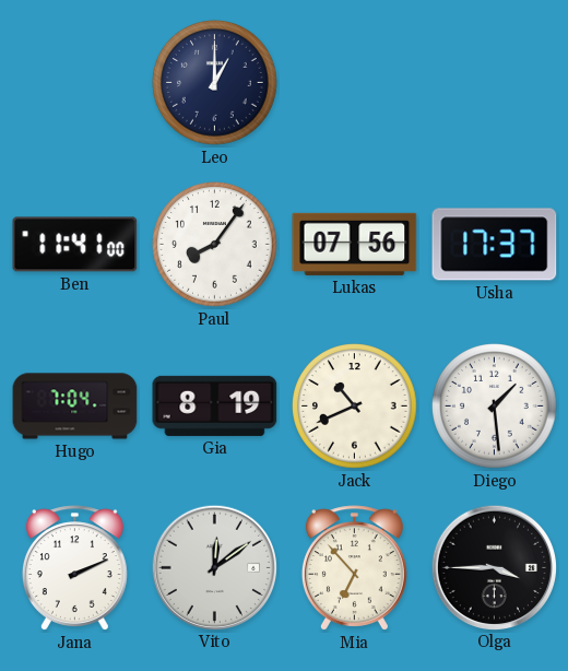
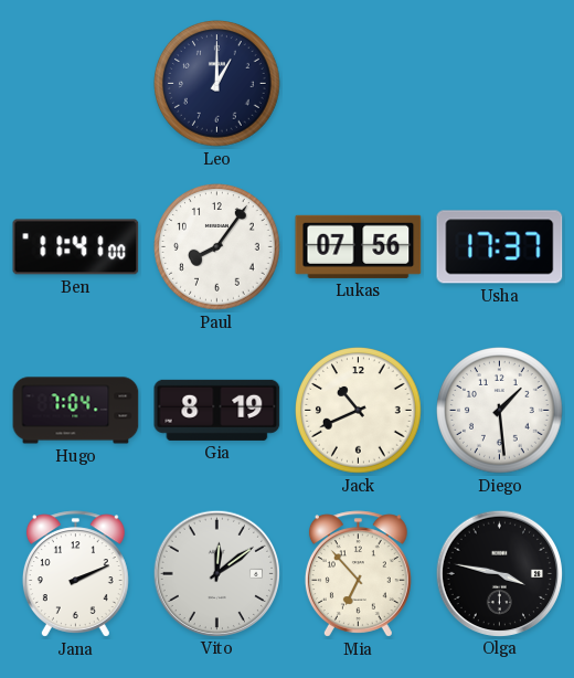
Olga: 3:45 -> 3:47 (499, 573)
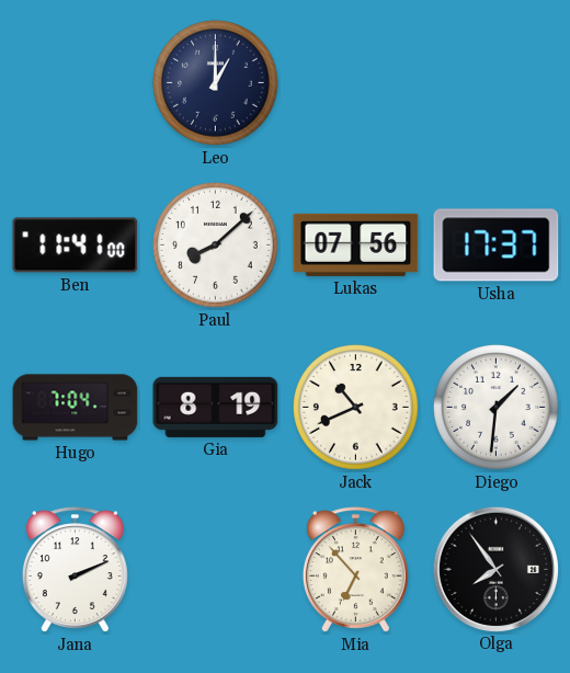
Paul: 8:06 -> 8:08 (216, 246)
Diego: 1:29 -> 1:31 (497, 408)
Vito: 12:09 -> none (216, 573)
Olga: 3:47 -> 7:54 (495, 569)
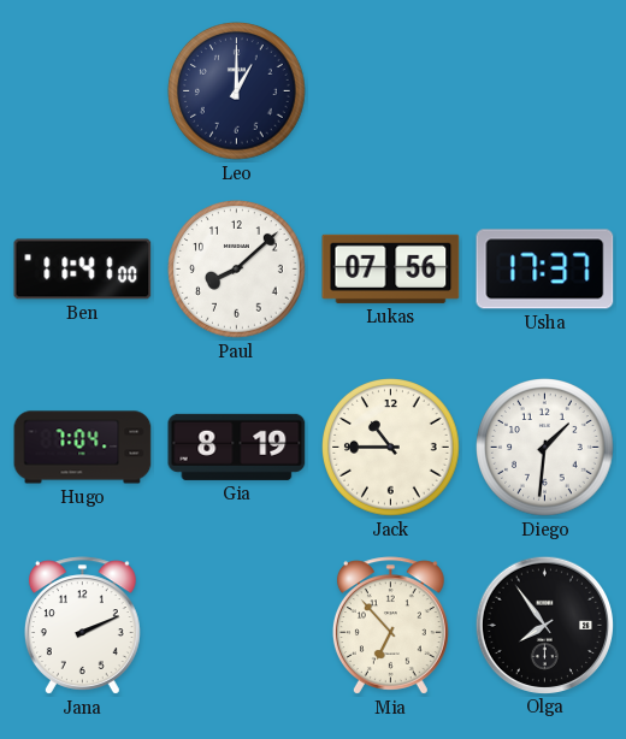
Jack: 10:41 -> 10:45 (391, 448)
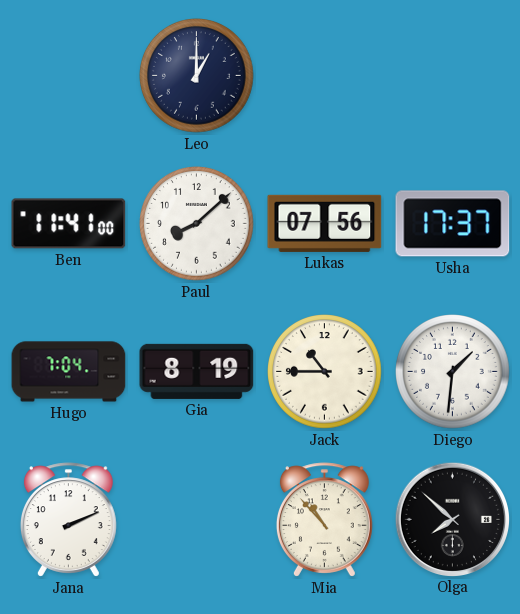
Mia: 6:53 -> 10:53 (324, 520)
Olga: 7:54 -> 7:52 (452, 519)
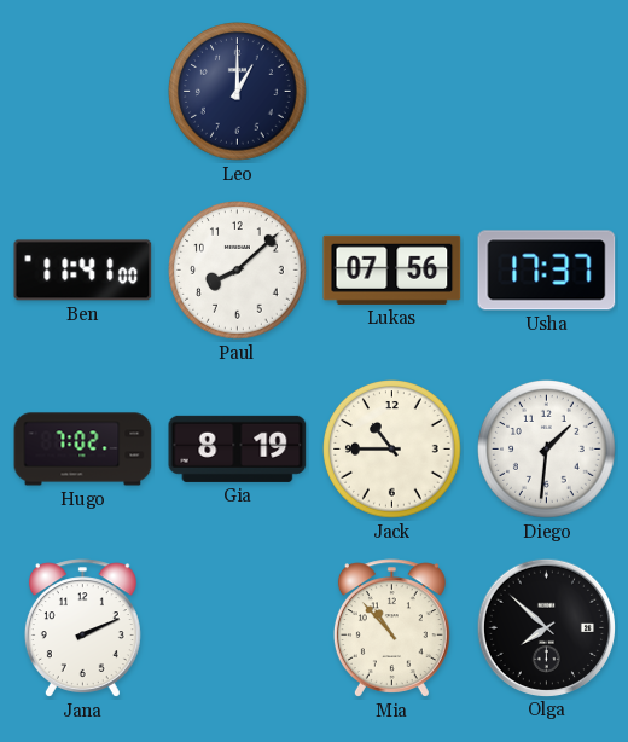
Hugo: 7:04 -> 7:02 (83, 450)
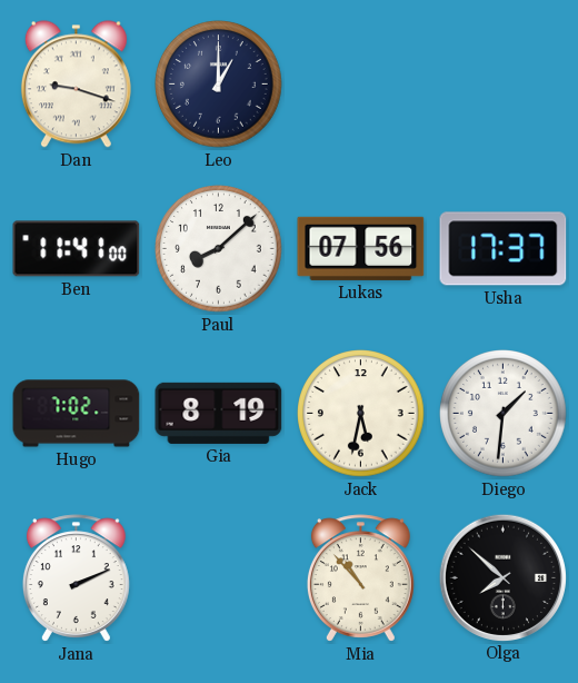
Dan: none -> 9:18 (76, 85)
Jack: 10:45 -> 5:32 (361, 414)
